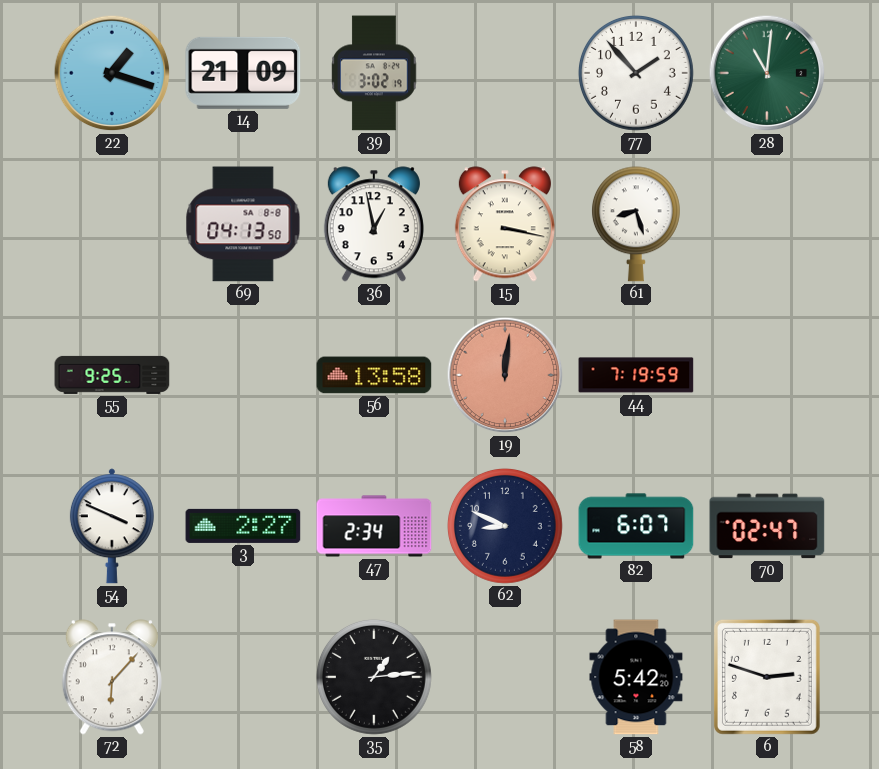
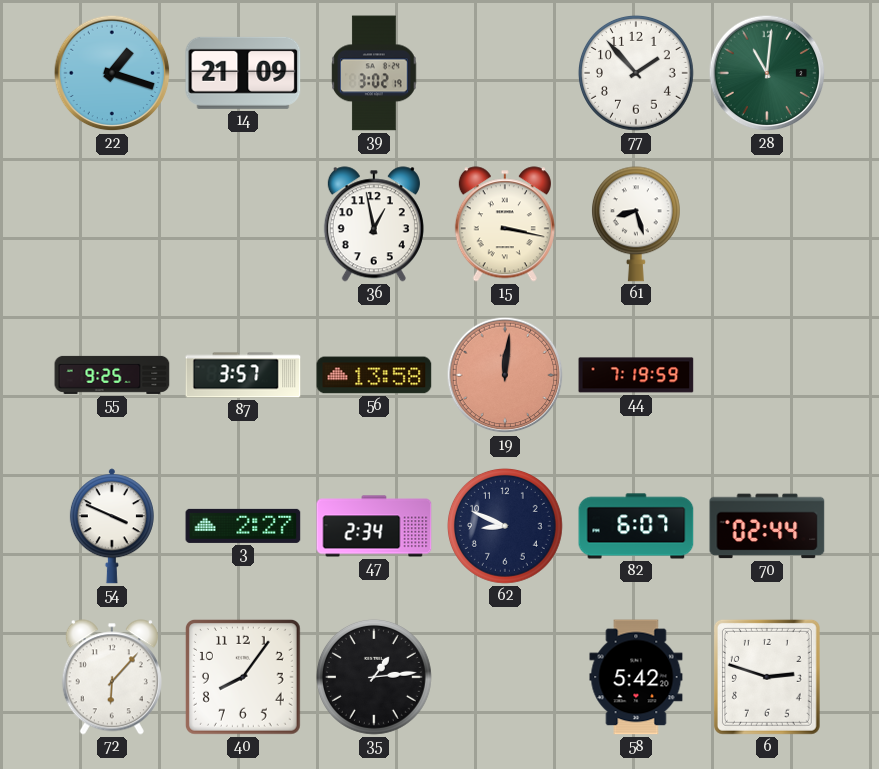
69: 04:13 -> none (243, 224)
87: none -> 3:57 (243, 375)
70: 02:47 -> 02:44 (767, 526)
40: none -> 8:06 (243, 677)
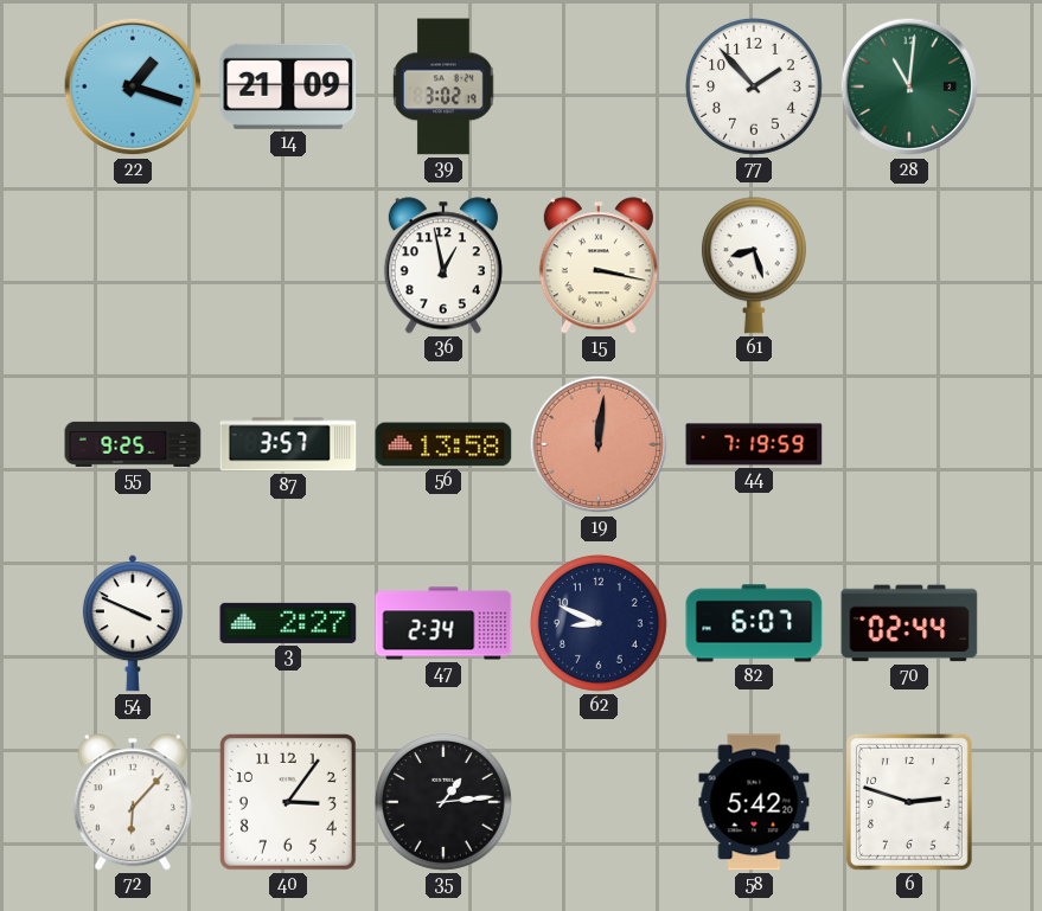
40: 8:06 -> 3:06 (288, 802)
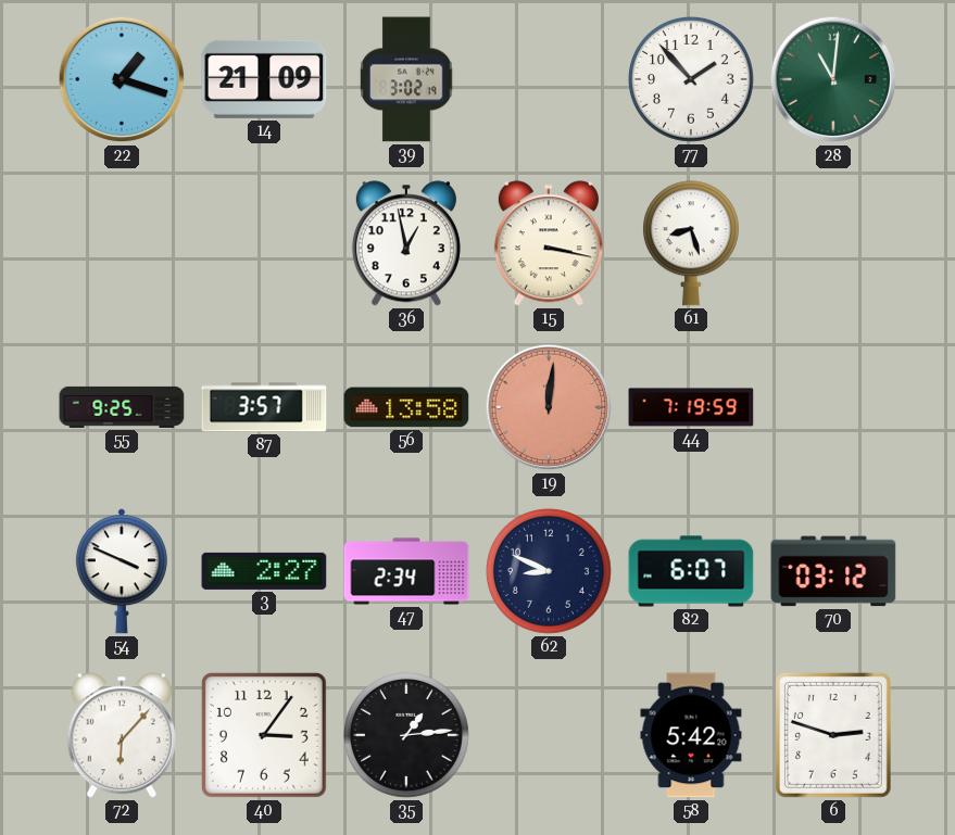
70: 02:44 -> 03:12 (833, 571)
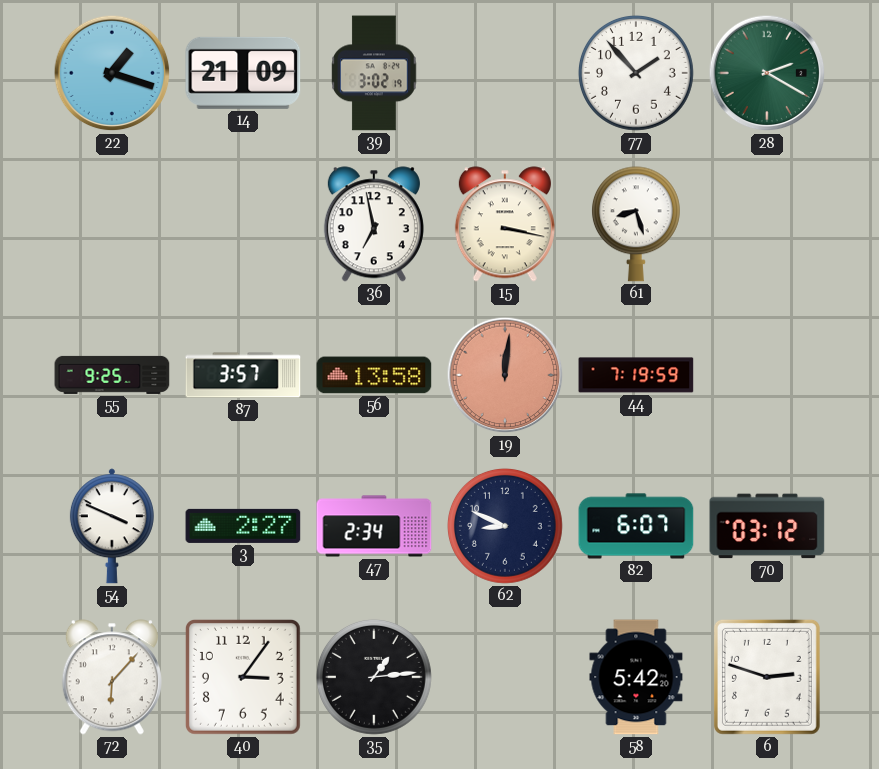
28: 11:01 -> 2:20 (767, 73)
36: 12:58 -> 6:58 (374, 224)
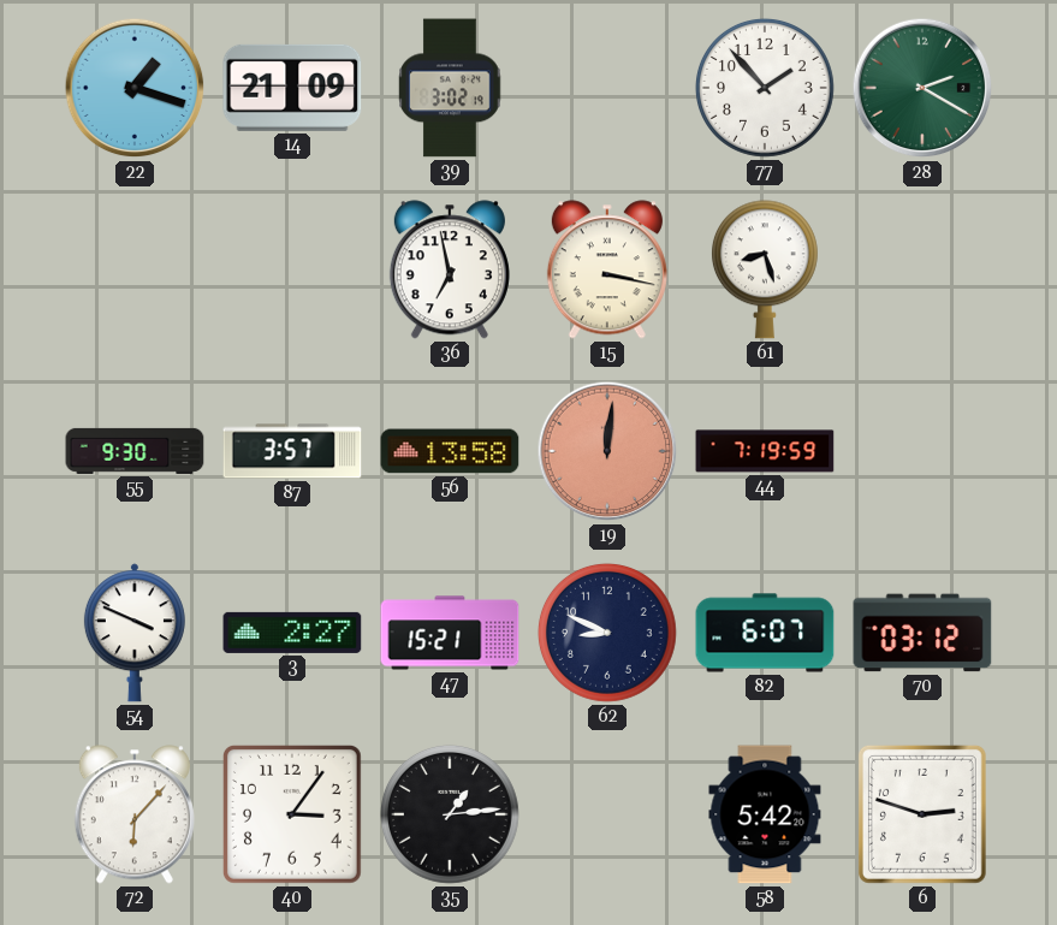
55: 9:25 -> 9:30 (135, 451)
47: 2:34 -> 15:21 (450, 633)
